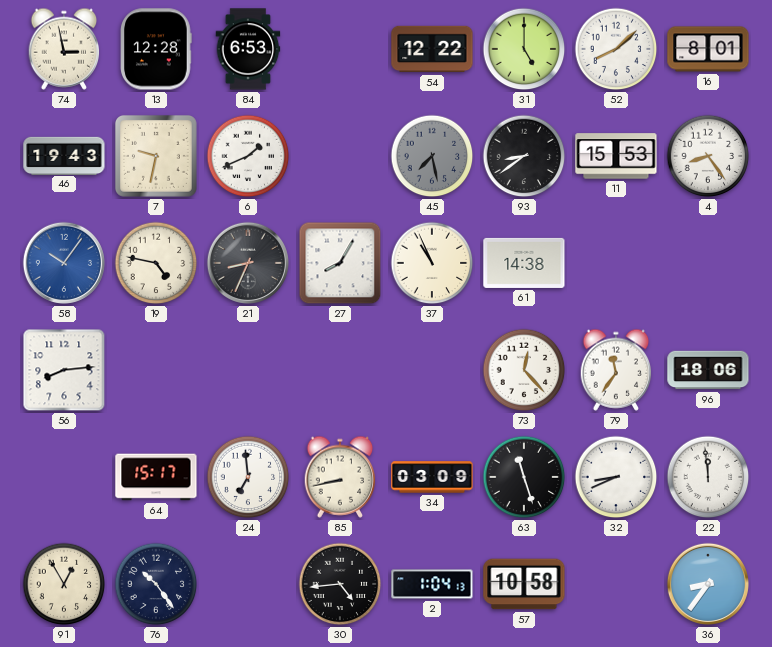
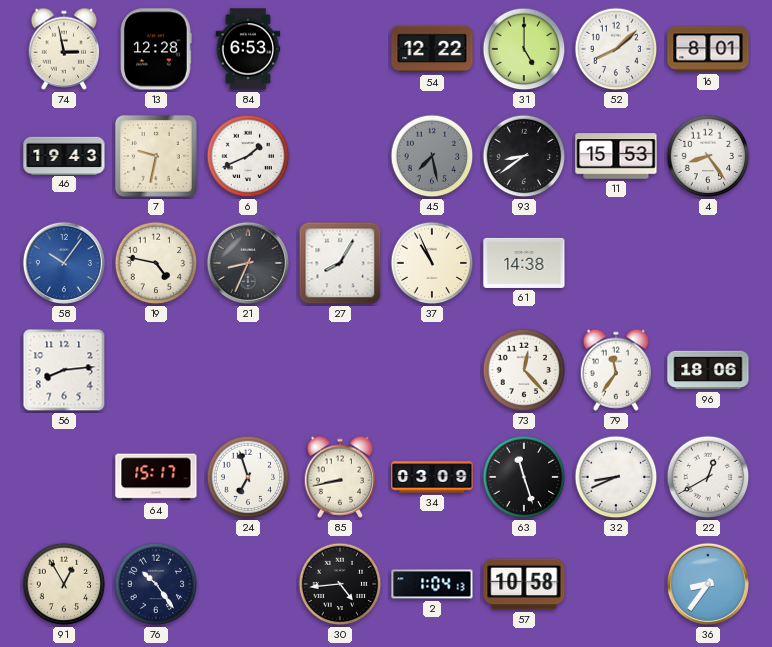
24: 6:59 -> 6:57 (248, 477)
22: 11:59 -> 12:40 (708, 477)
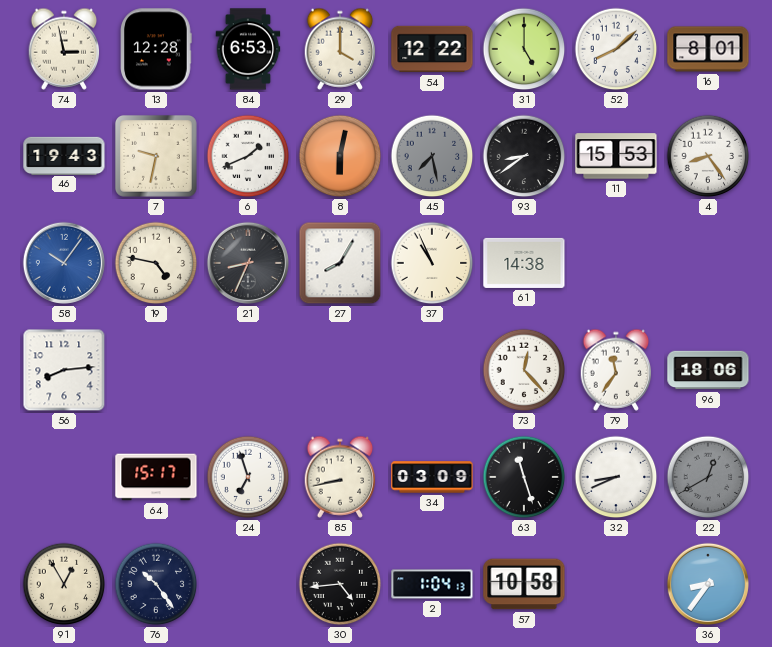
29: none -> 4:00 (340, 49)
8: none -> 6:02 (340, 156)
22 dial: white -> grey (708, 477)
